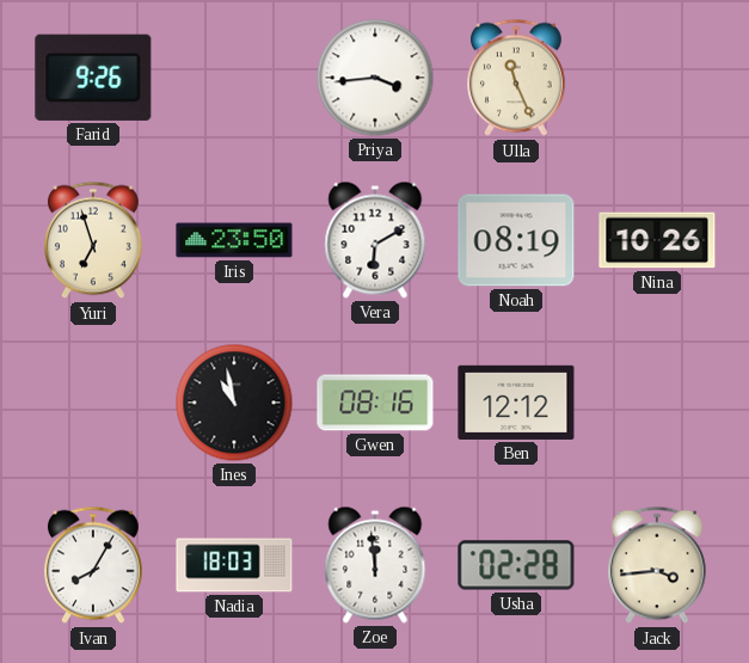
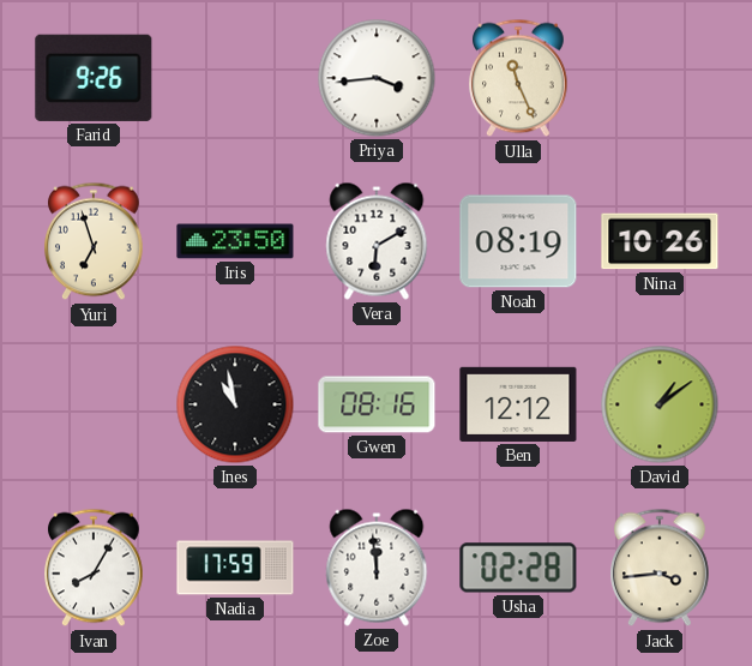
David: none -> 1:09 (660, 404)
Nadia: 18:03 -> 17:59 (235, 568)
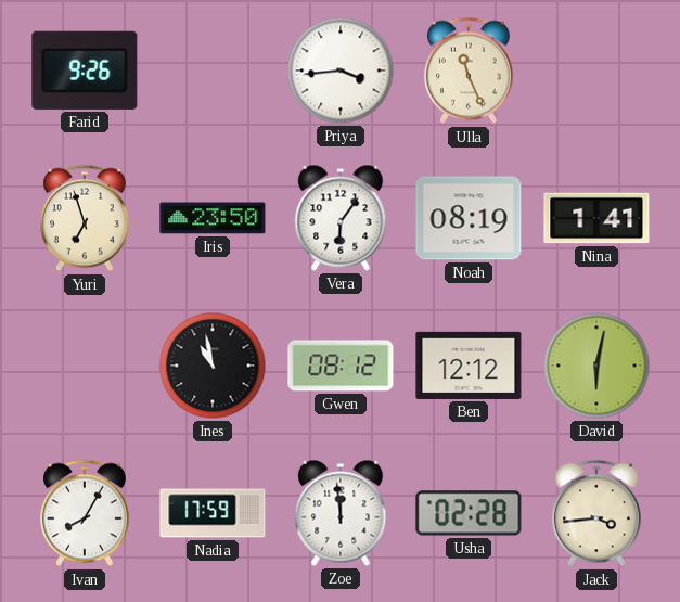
Vera: 6:10 -> 6:06 (341, 218)
Nina: 10:26 -> 1:41 (596, 218)
Gwen: 08:16 -> 08:12 (341, 366)
David: 1:09 -> 6:02 (596, 366)
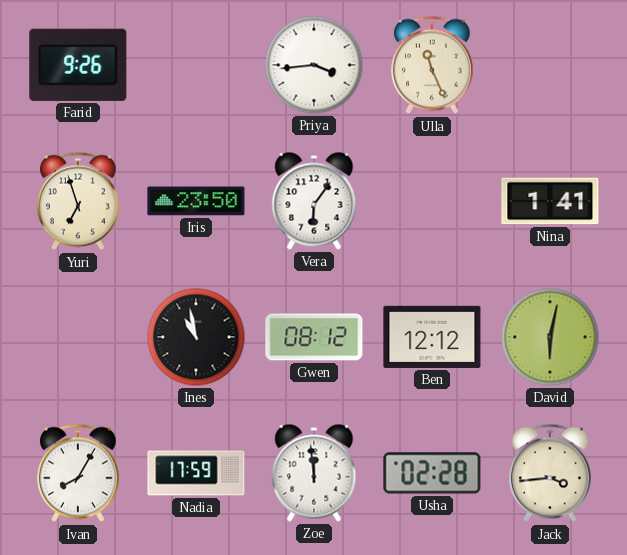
Noah: 08:19 -> none (469, 218)
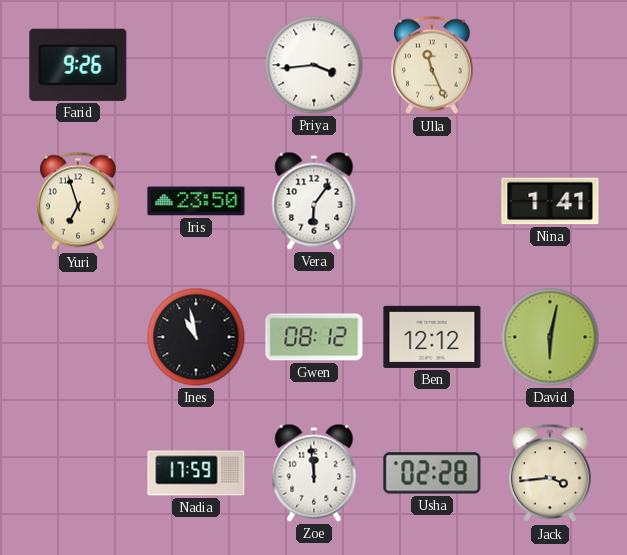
Ivan: 8:05 -> none (79, 473)
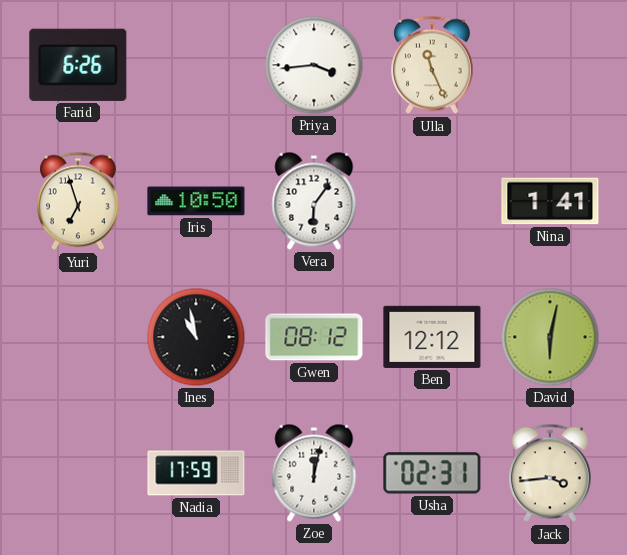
Farid: 9:26 -> 6:26 (78, 65)
Iris: 23:50 -> 10:50 (196, 201)
Zoe: 11:59 -> 12:02 (314, 473)
Usha: 02:28 -> 02:31 (432, 473)
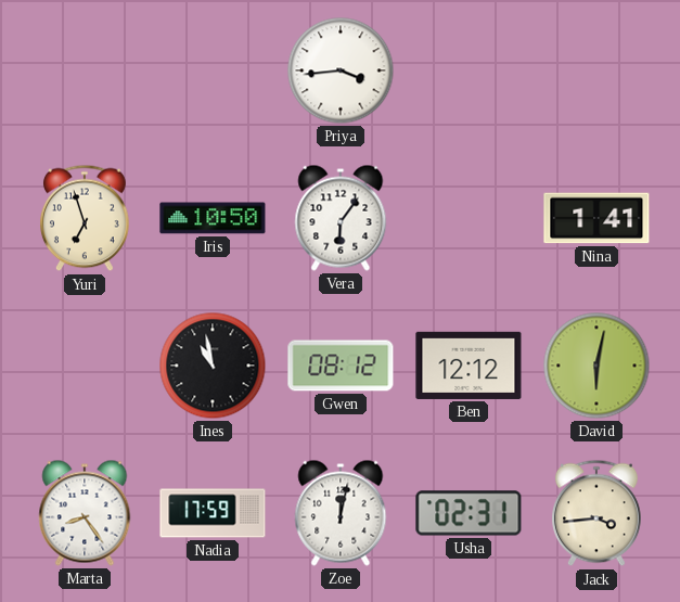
Farid: 6:26 -> none (78, 65)
Ulla: 11:26 -> none (433, 65)
Marta: none -> 8:24 (85, 513)
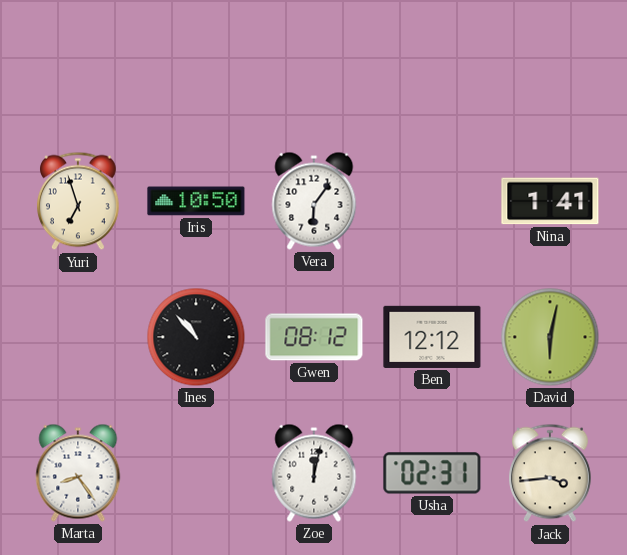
Priya: 3:44 -> none (341, 71)
Ines: 10:58 -> 10:53 (196, 337)
Nadia: 17:59 -> none (213, 513)
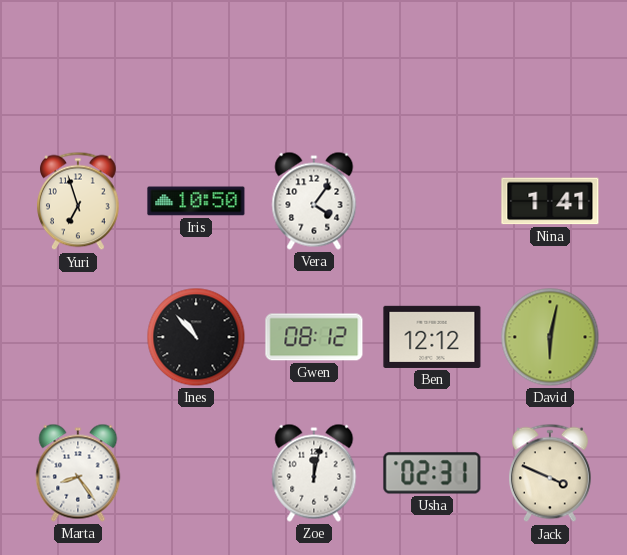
Vera: 6:06 -> 4:06 (314, 201)
Jack: 3:44 -> 3:49 (551, 473)
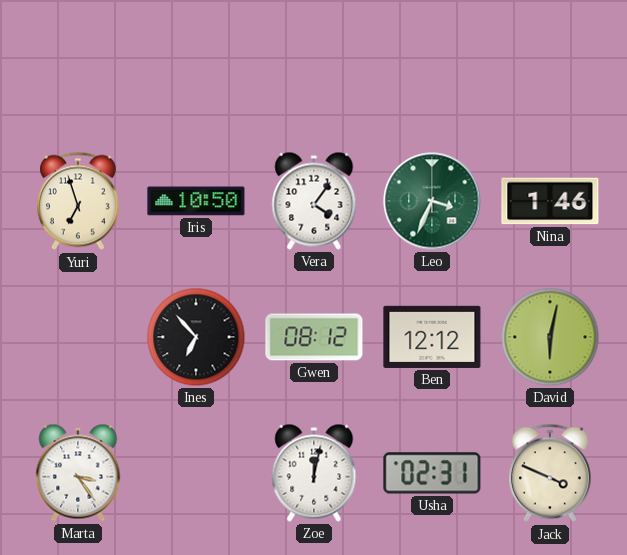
Leo: none -> 3:34 (432, 201)
Nina: 1:41 -> 1:46 (550, 201)
Ines: 10:53 -> 6:53 (196, 337)
Marta: 8:24 -> 3:24 (78, 473)
